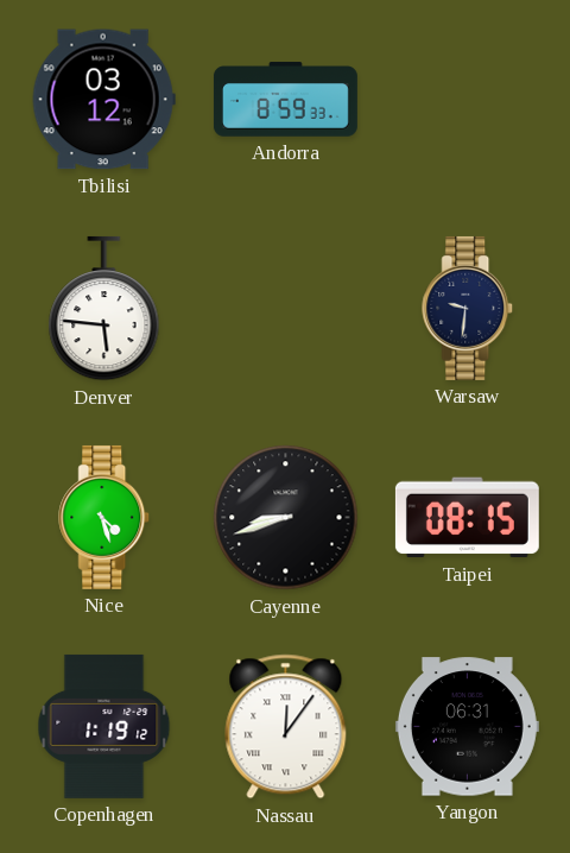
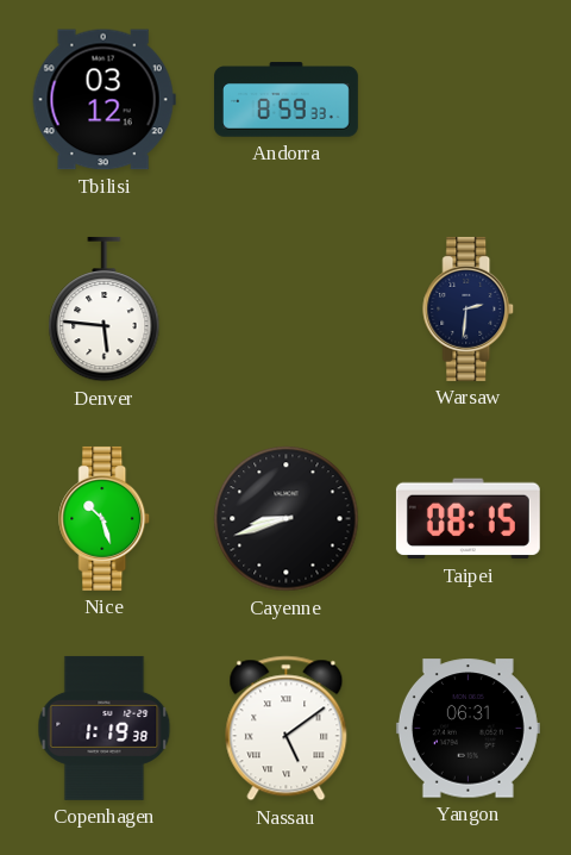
Warsaw: 9:31 -> 2:31 (469, 308)
Nice: 4:27 -> 10:27 (105, 518)
Copenhagen: 1:19:12 -> 1:19:38 (105, 728)
Nassau: 12:06 -> 5:09 (287, 729)
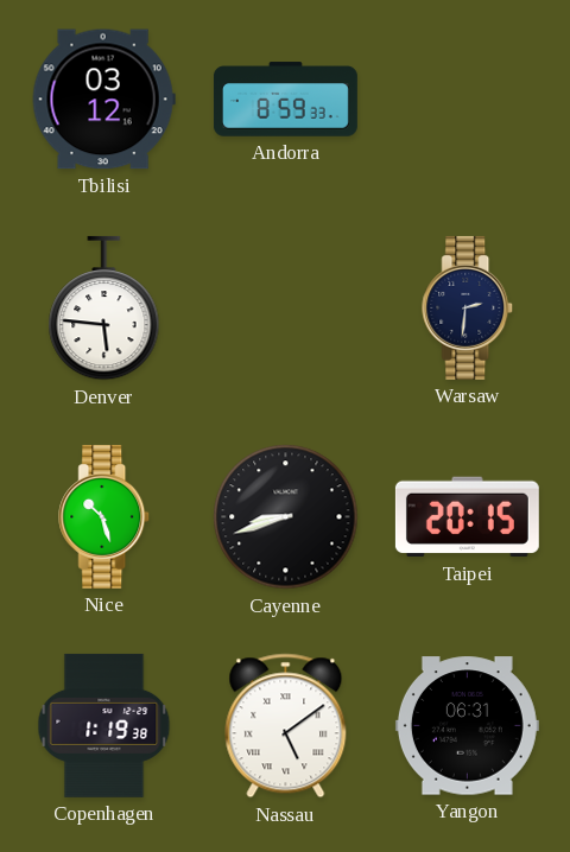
Taipei: 08:15 -> 20:15 (467, 517)
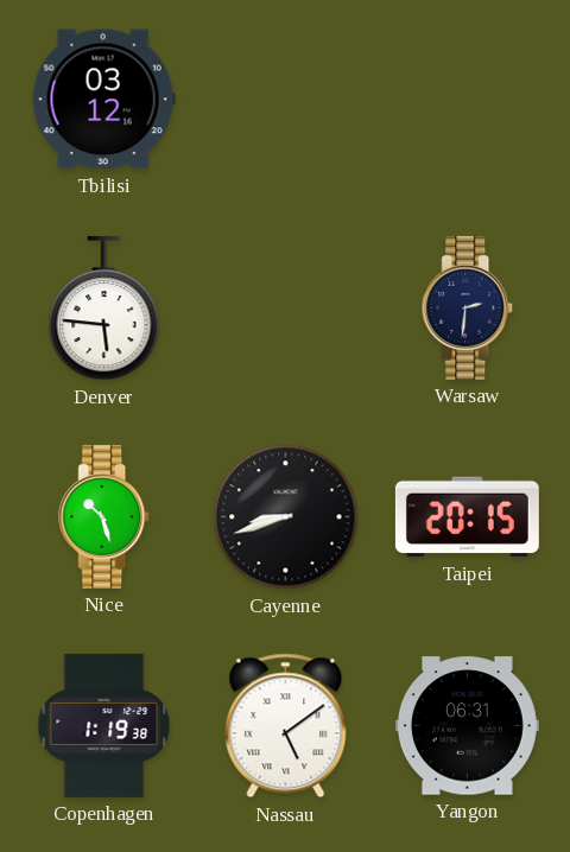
Andorra: 8:59 -> none (285, 100)
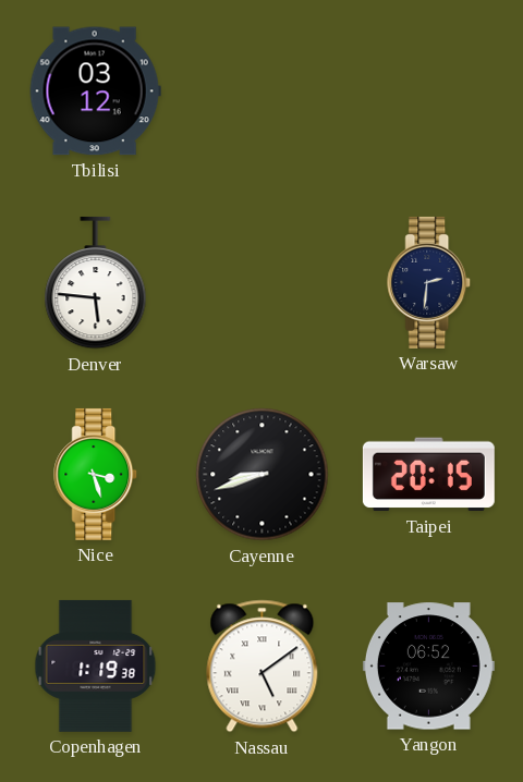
Nice: 10:27 -> 3:27 (96, 474)
Yangon: 06:31 -> 06:52 (428, 667)
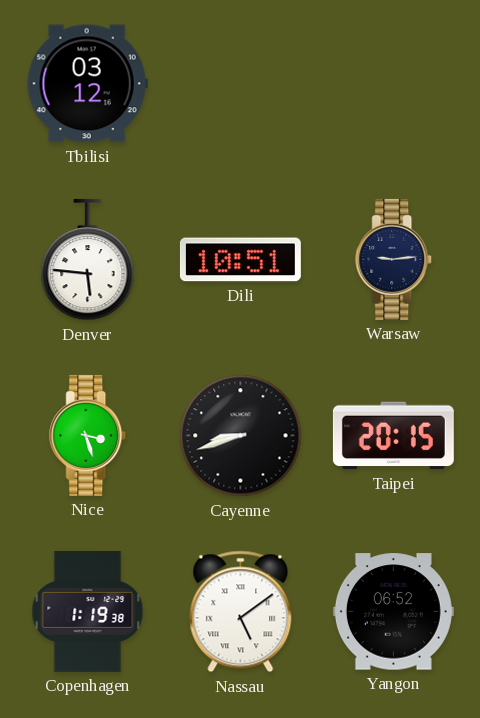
Dili: none -> 10:51 (240, 260)
Warsaw: 2:31 -> 9:14 (394, 259)
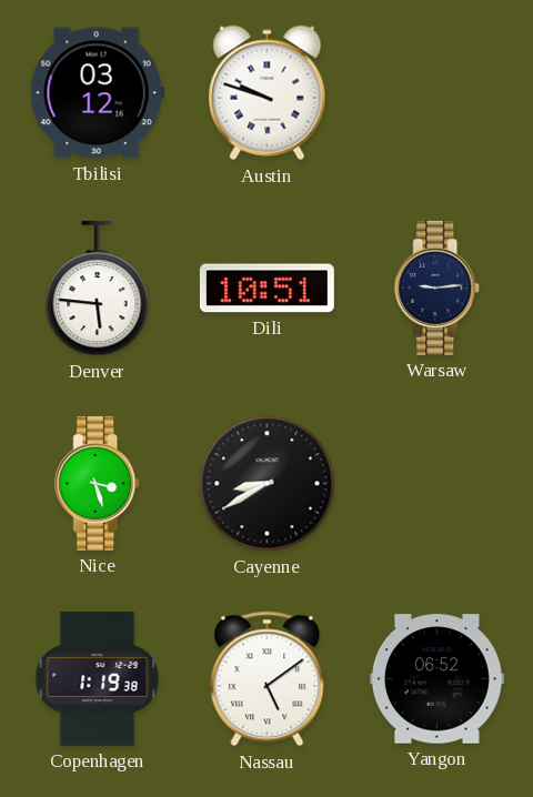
Austin: none -> 9:48 (268, 93)
Cayenne: 8:42 -> 8:40 (268, 484)
Taipei: 20:15 -> none (393, 436)
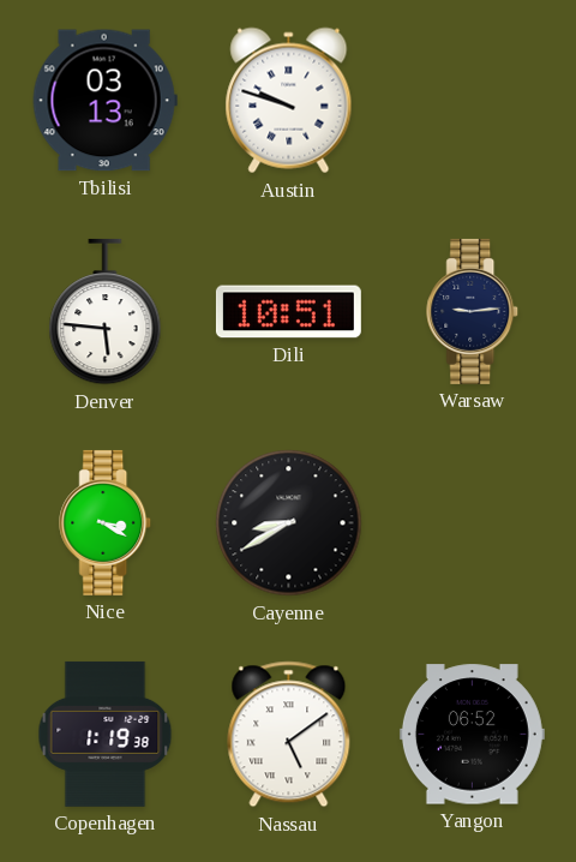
Tbilisi: 03:12 -> 03:13 (104, 101)
Nice: 3:27 -> 3:20 (106, 522)
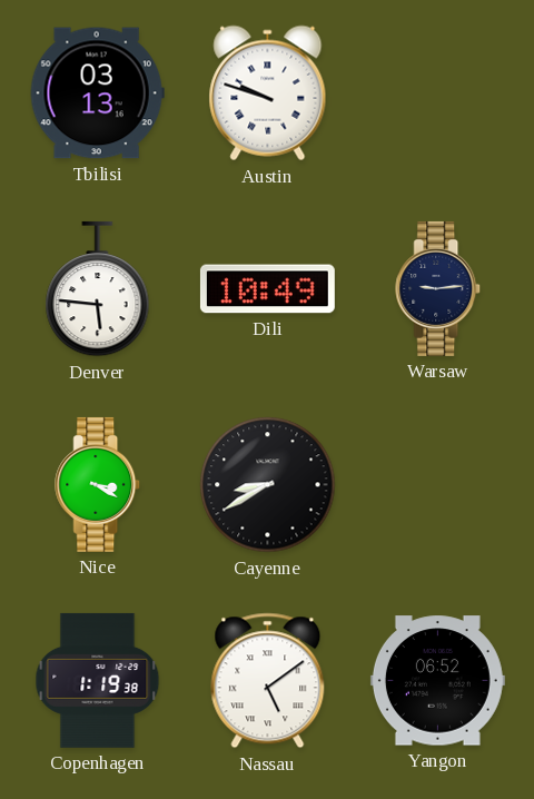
Dili: 10:51 -> 10:49 (267, 289)
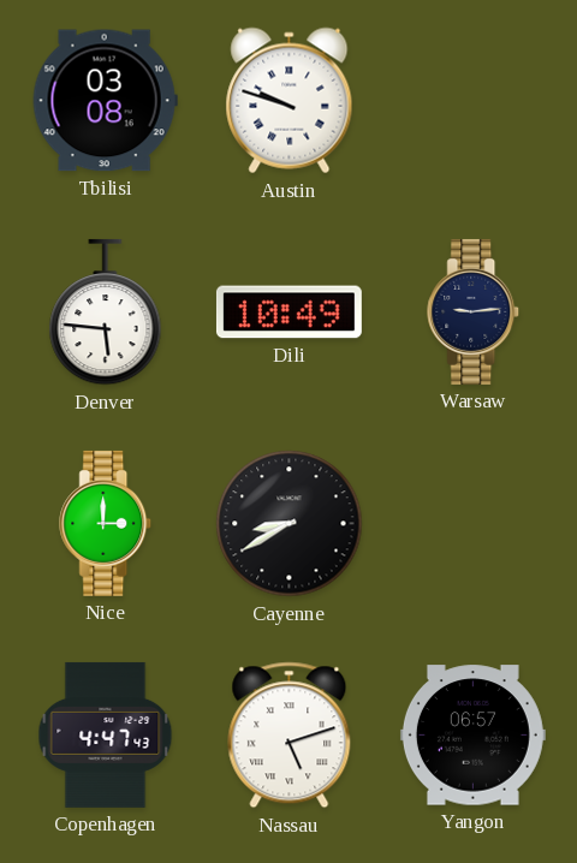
Tbilisi: 03:13 -> 03:08 (105, 101)
Nice: 3:20 -> 3:00 (106, 523)
Copenhagen: 1:19 -> 4:47 (106, 734)
Nassau: 5:09 -> 5:12 (290, 736)
Yangon: 06:52 -> 06:57 (472, 736)
